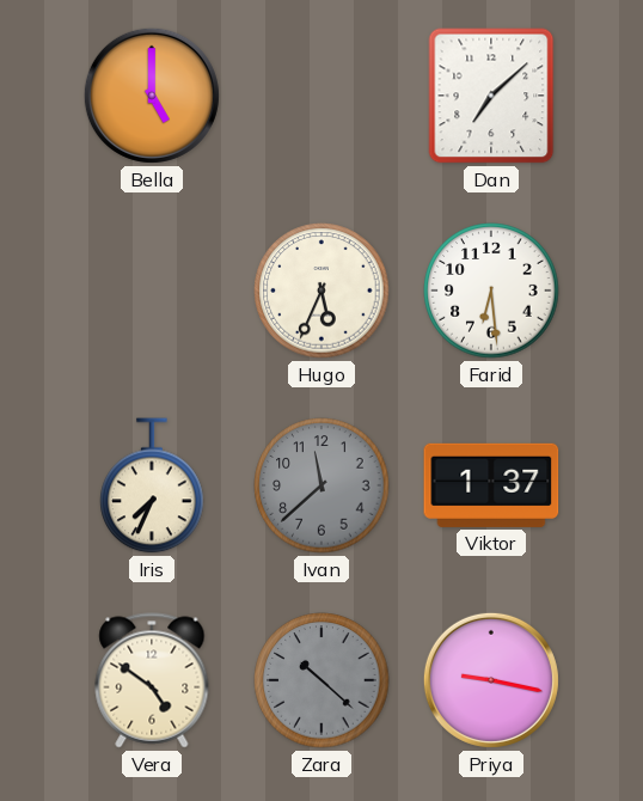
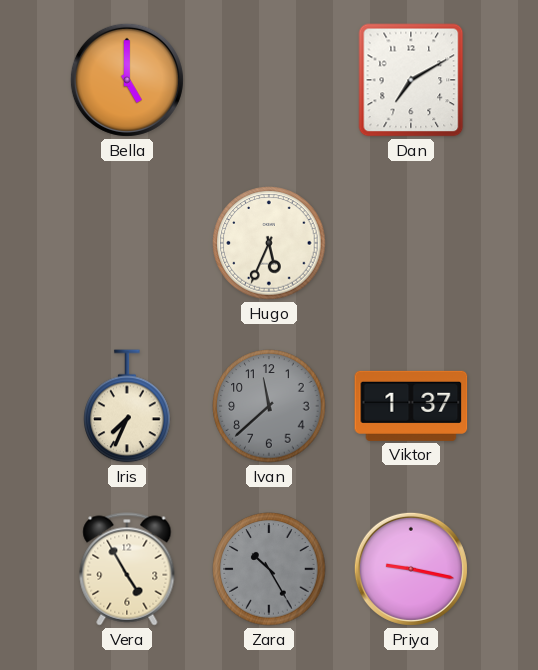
Dan: 7:08 -> 7:10 (411, 80)
Farid: 6:29 -> none (491, 291)
Vera: 4:51 -> 4:55 (127, 569)
Zara: 10:22 -> 10:25 (269, 569)
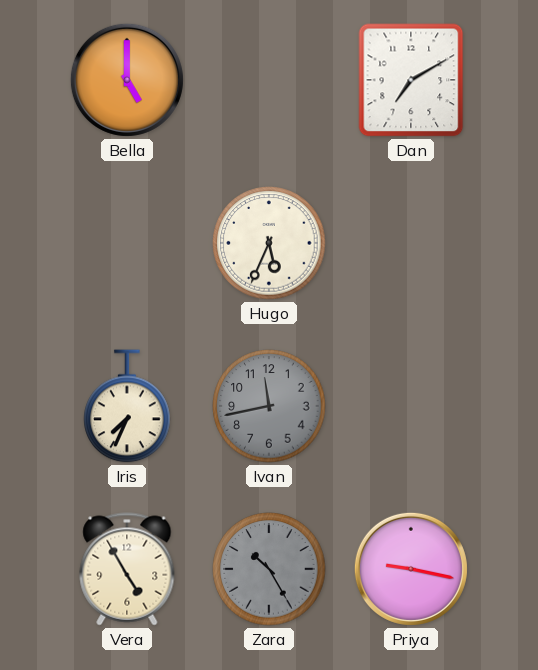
Ivan: 11:38 -> 11:43 (269, 406)
Viktor: 1:37 -> none (411, 406)
